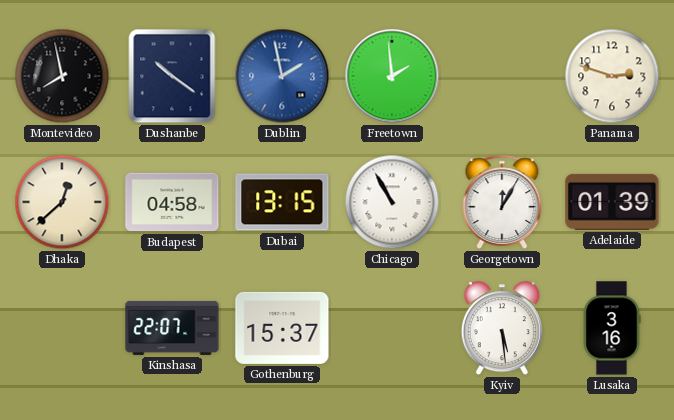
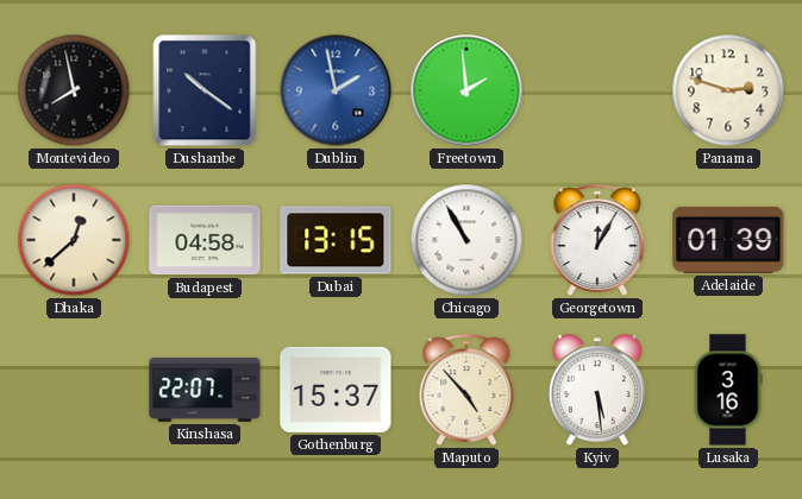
Maputo: none -> 4:53 (466, 390)
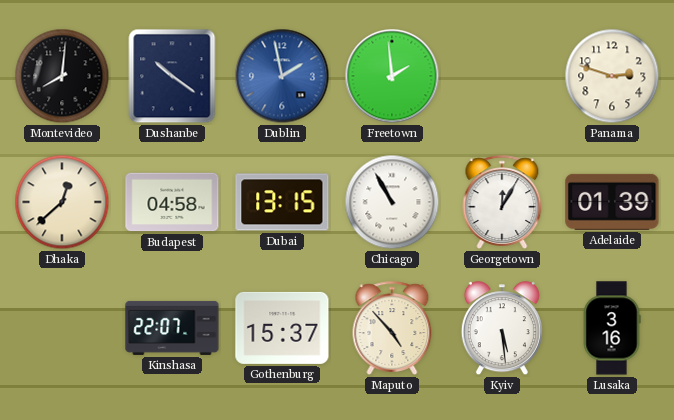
Montevideo: 7:58 -> 8:01 (62, 76)
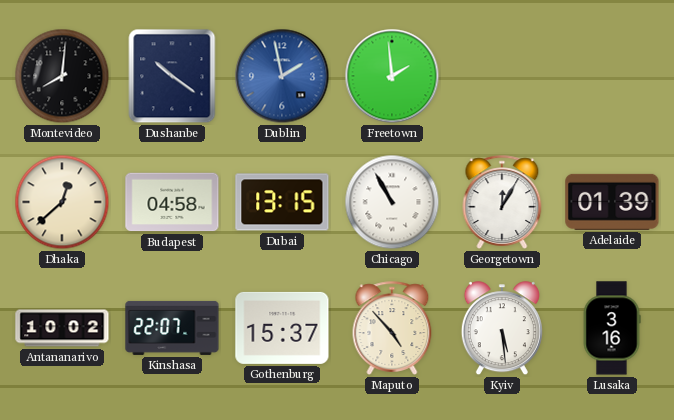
Panama: 2:48 -> none (612, 76)
Antananarivo: none -> 10:02 (62, 328)
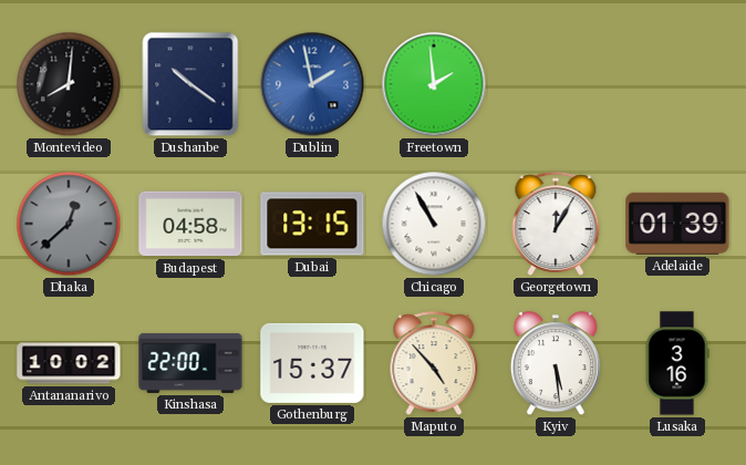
Dhaka dial: cream -> grey (69, 224)
Kinshasa: 22:07 -> 22:00 (190, 363)
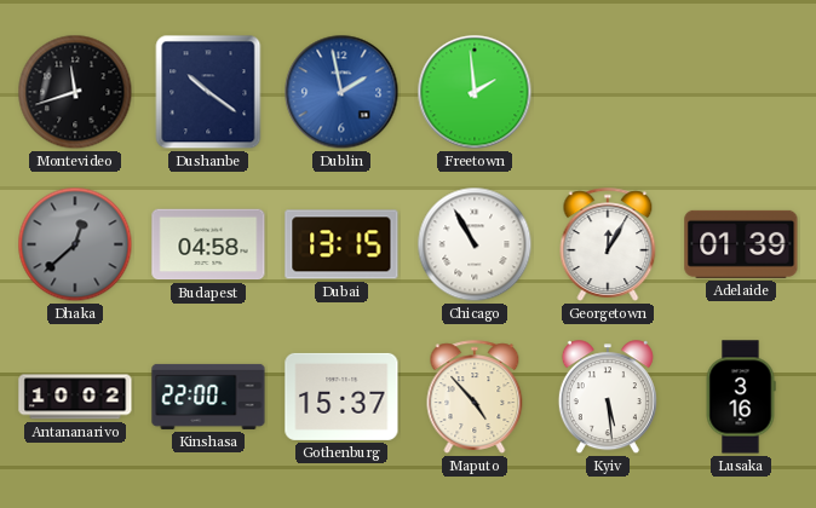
Montevideo: 8:01 -> 11:42 (75, 92)
